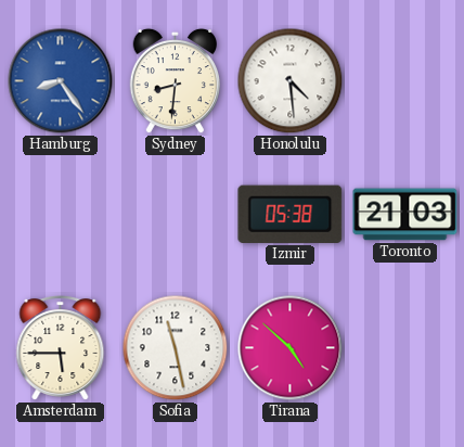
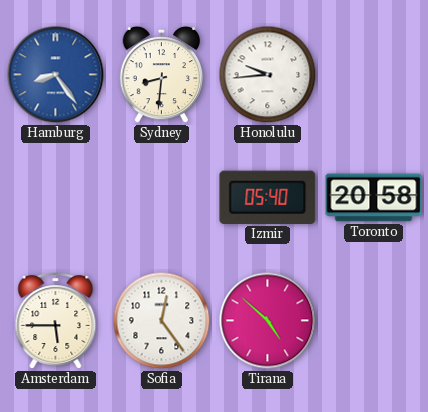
Honolulu: 4:29 -> 9:44 (268, 75)
Izmir: 05:38 -> 05:40 (268, 197)
Toronto: 21:03 -> 20:58 (374, 198)
Sofia: 11:28 -> 12:24 (162, 321)
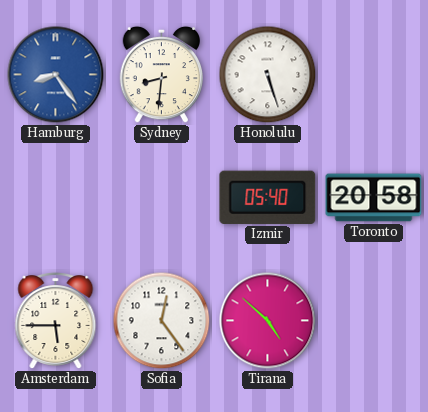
Honolulu: 9:44 -> 5:27 (268, 75)
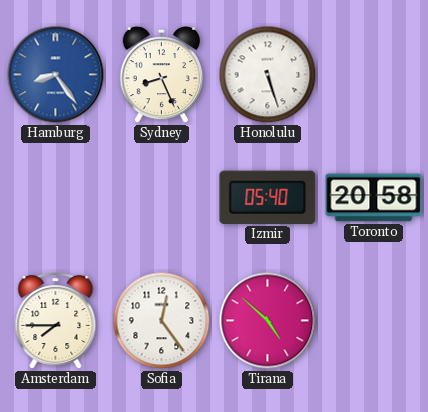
Sydney: 8:31 -> 8:26 (161, 75)
Amsterdam: 5:45 -> 7:45 (56, 321)
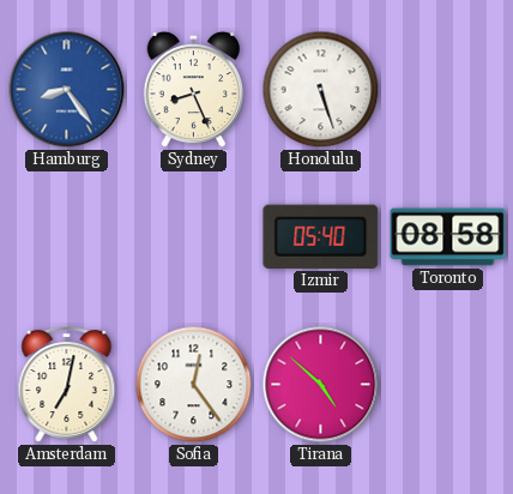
Toronto: 20:58 -> 08:58 (448, 237)
Amsterdam: 7:45 -> 7:02 (67, 385)
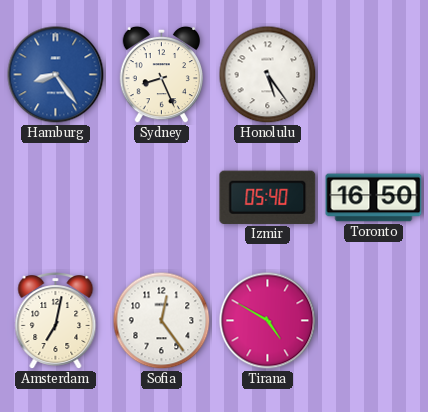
Honolulu: 5:27 -> 5:24 (268, 75)
Toronto: 08:58 -> 16:50 (374, 198)
Tirana: 4:52 -> 4:50 (268, 321)
